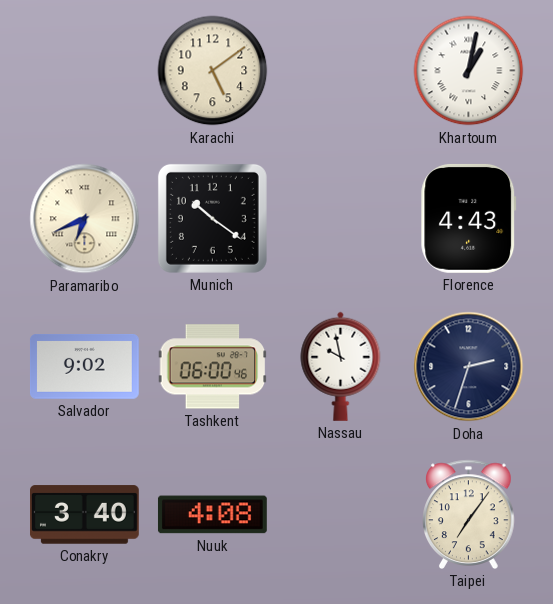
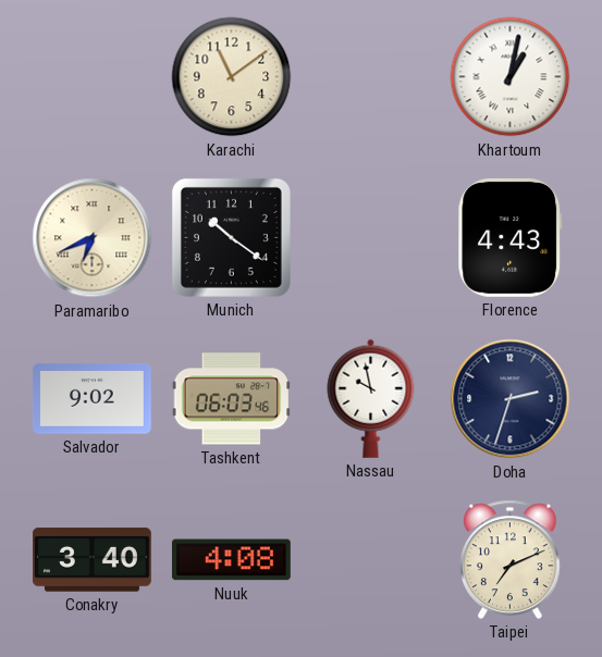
Karachi: 5:09 -> 11:09 (232, 77)
Tashkent: 06:00 -> 06:03 (232, 399)
Taipei: 7:06 -> 7:11 (511, 559)
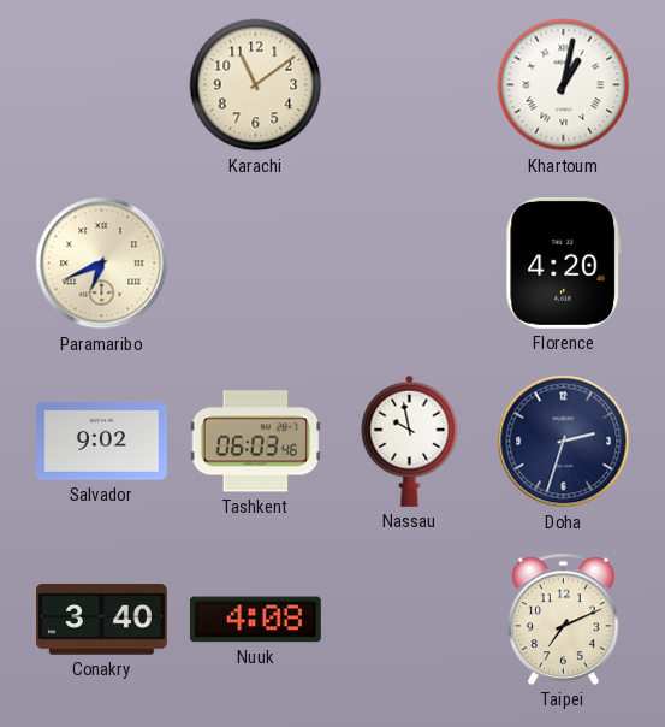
Munich: 10:21 -> none (231, 237)
Florence: 4:43 -> 4:20 (564, 262)
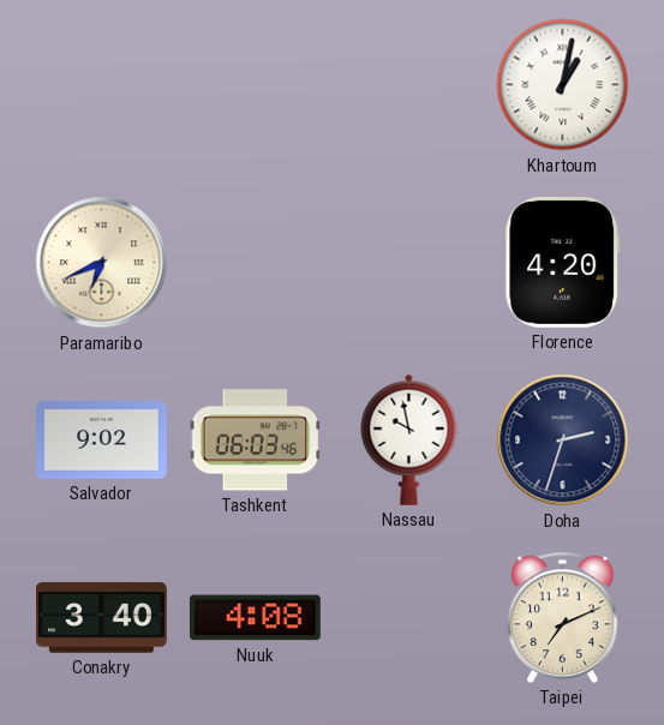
Karachi: 11:09 -> none (256, 85)
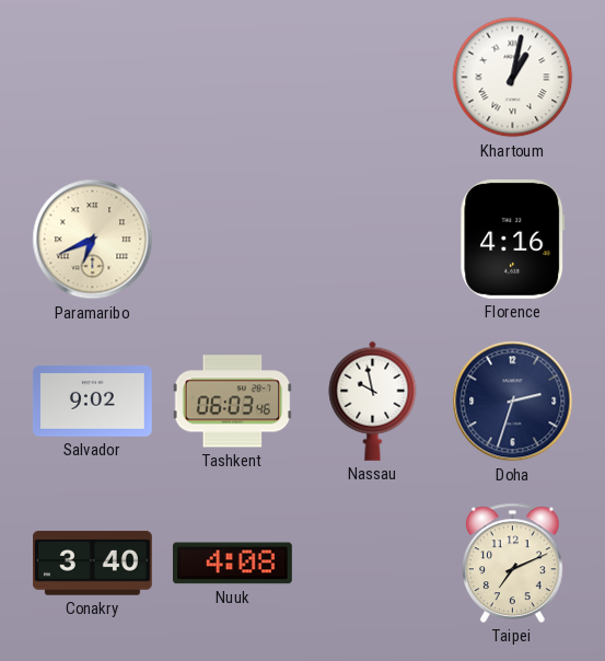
Florence: 4:20 -> 4:16 (513, 239)
